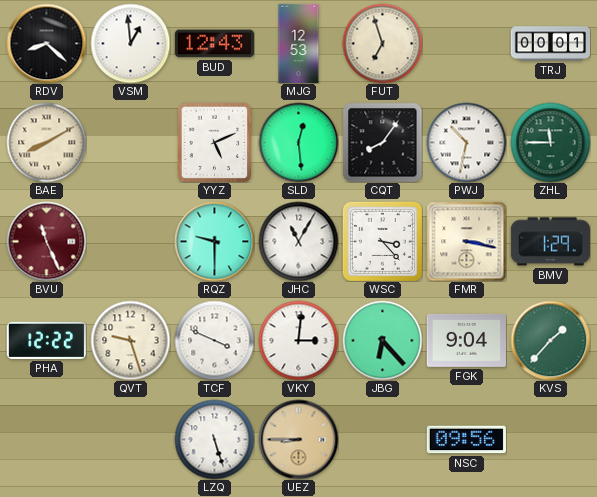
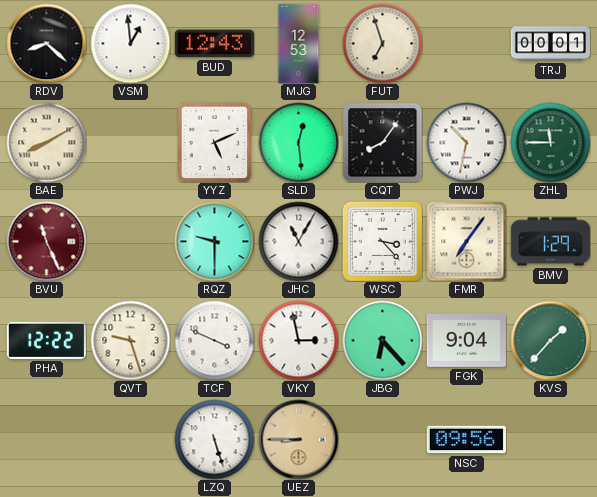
FMR: 3:17 -> 7:06 (466, 241)
VKY: 3:01 -> 2:58 (298, 340)
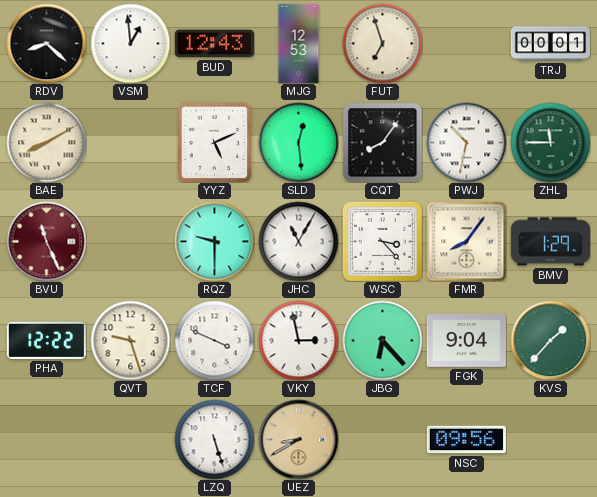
FMR: 7:06 -> 8:06 (466, 241)
UEZ: 8:45 -> 8:40 (298, 439)
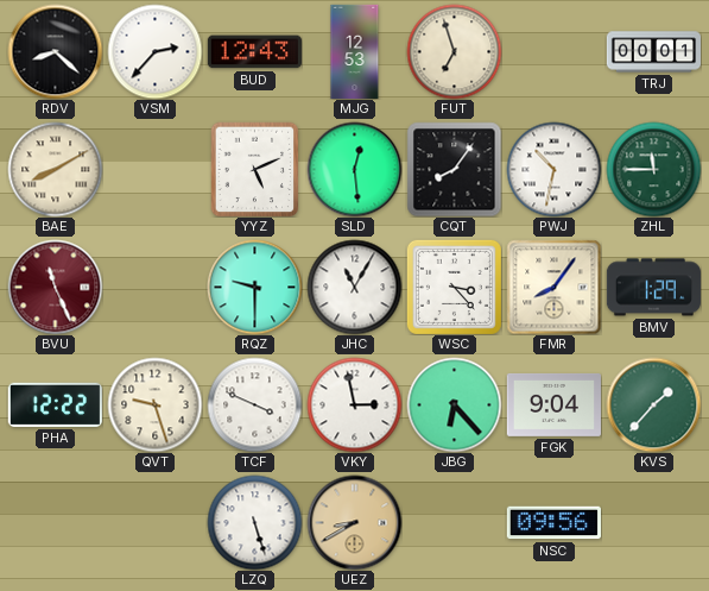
VSM: 12:59 -> 2:37 (154, 51)
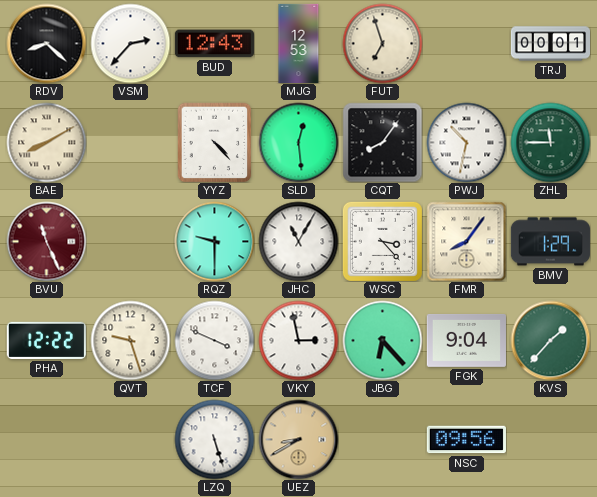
YYZ: 5:11 -> 4:23 (215, 142)
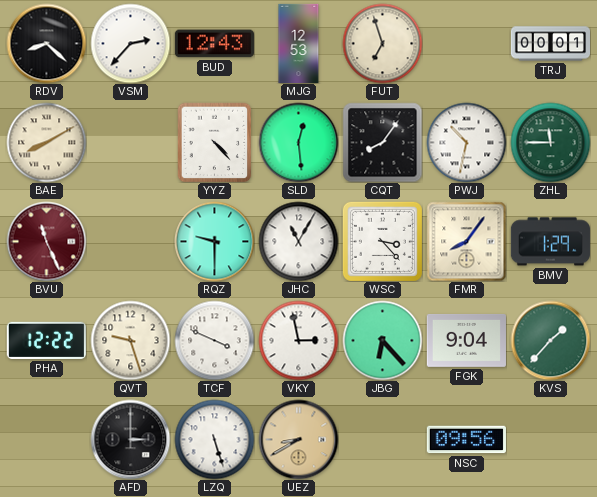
AFD: none -> 3:00 (130, 439)
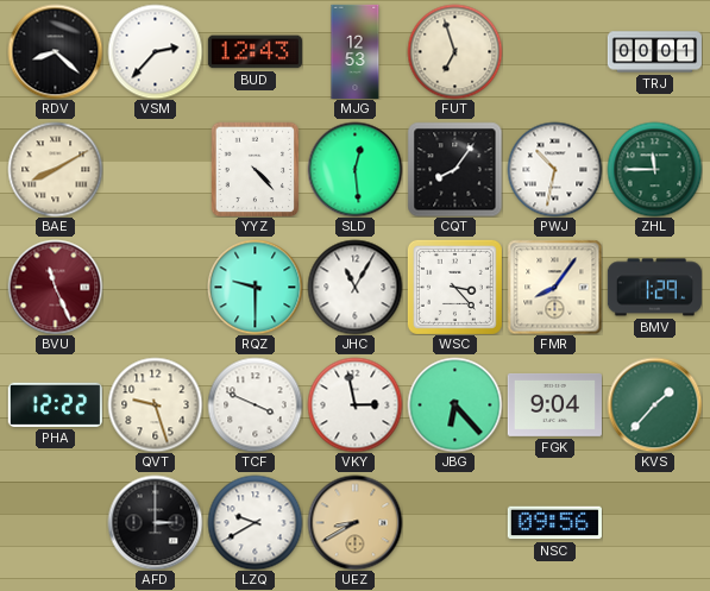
LZQ: 5:27 -> 9:40 (255, 522)
